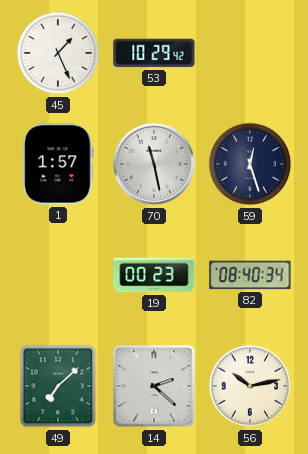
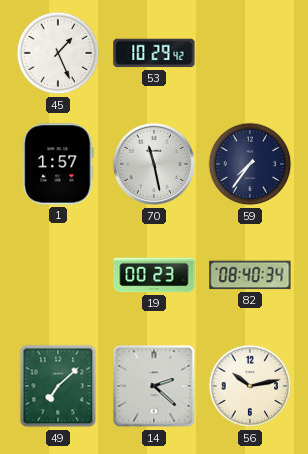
59: 12:27 -> 7:36 (250, 164)
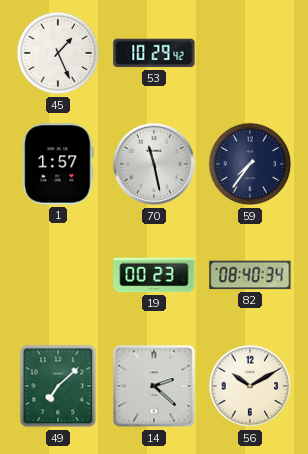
56: 10:13 -> 10:10 (250, 386)
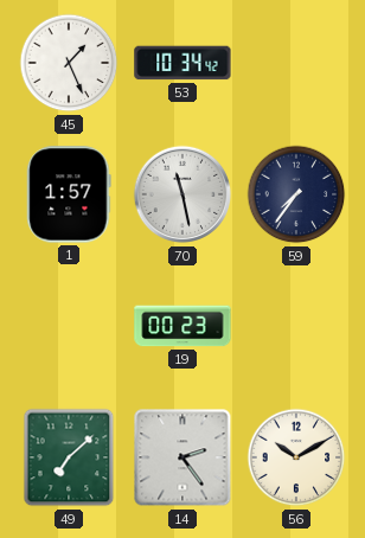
53: 10:29 -> 10:34 (182, 63)
82: 08:40 -> none (250, 275)
14: 2:22 -> 2:24 (182, 457)
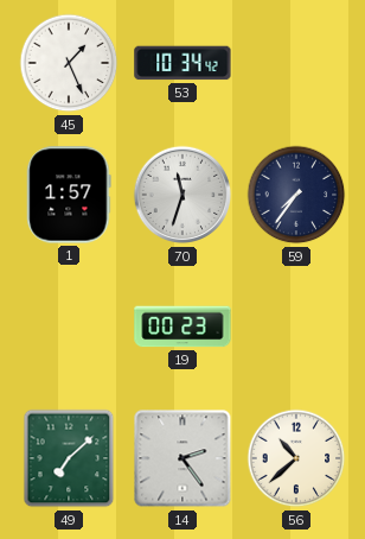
70: 11:28 -> 11:33 (182, 195)
56: 10:10 -> 10:38 (296, 458)
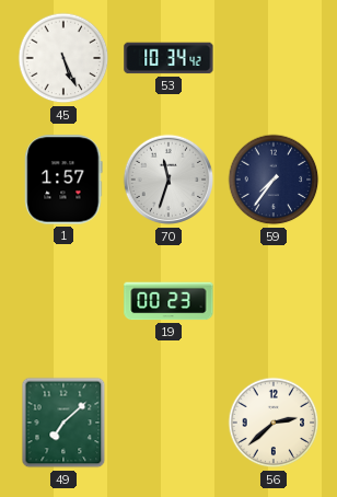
45: 1:26 -> 5:26 (63, 58)
14: 2:24 -> none (182, 458)
56: 10:38 -> 2:38 (274, 423)
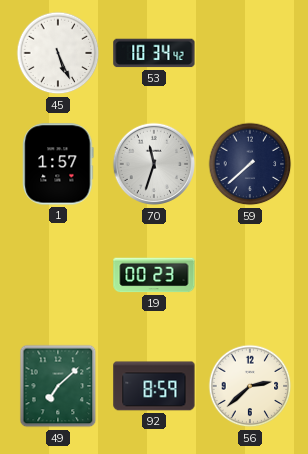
59: 7:36 -> 7:38 (250, 164)
92: none -> 8:59 (154, 386)
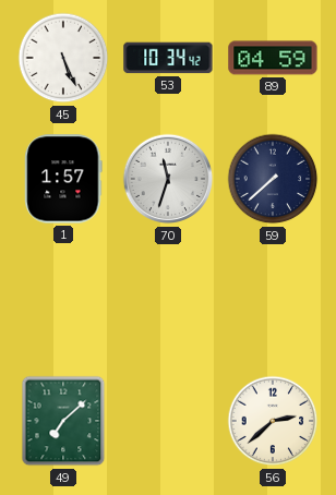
89: none -> 04:59 (273, 58)
19: 00:23 -> none (154, 275)
92: 8:59 -> none (154, 386)
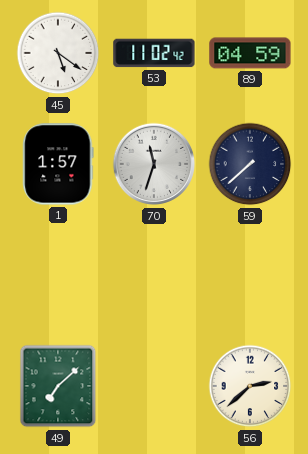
45: 5:26 -> 5:21 (58, 53)
53: 10:34 -> 11:02 (154, 53)
